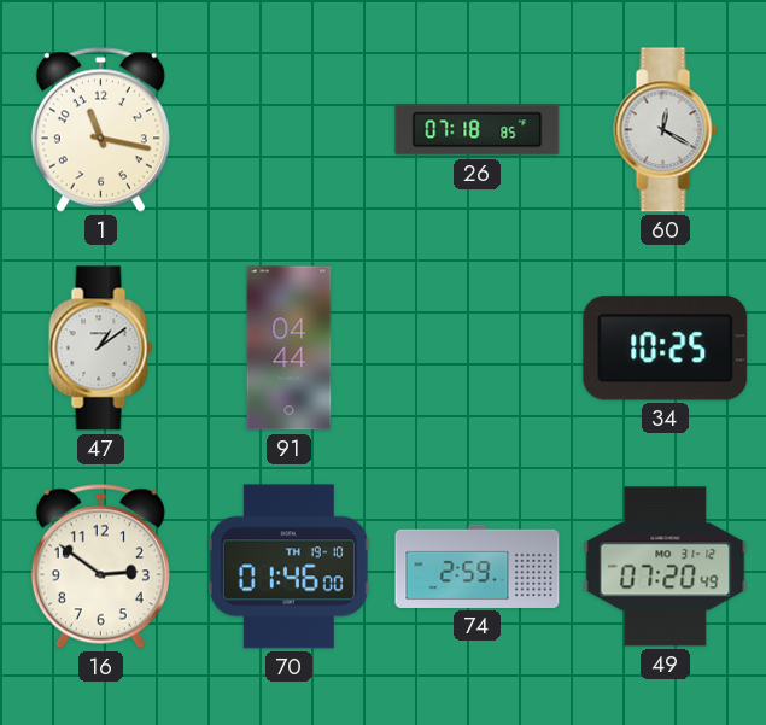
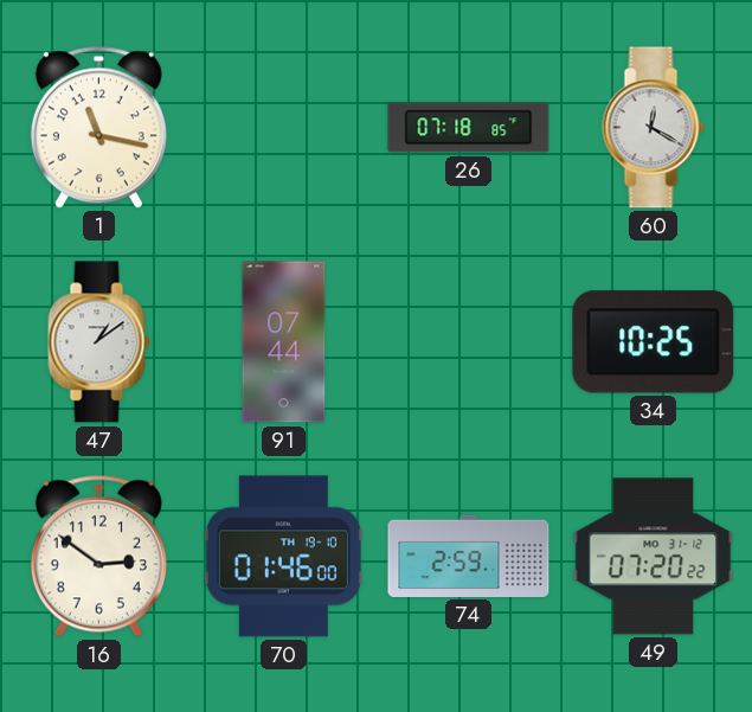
91: 04:44 -> 07:44 (284, 342)
49: 07:20:49 -> 07:20:22 (654, 557)
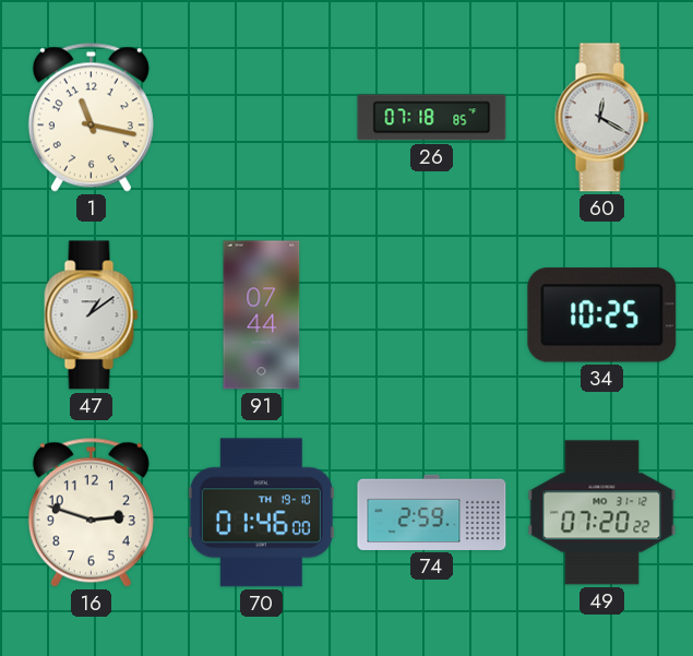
16: 2:51 -> 2:48 (91, 512)
